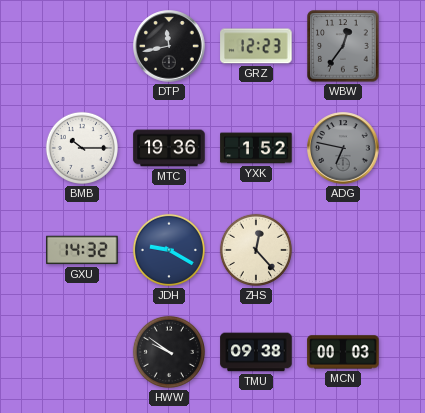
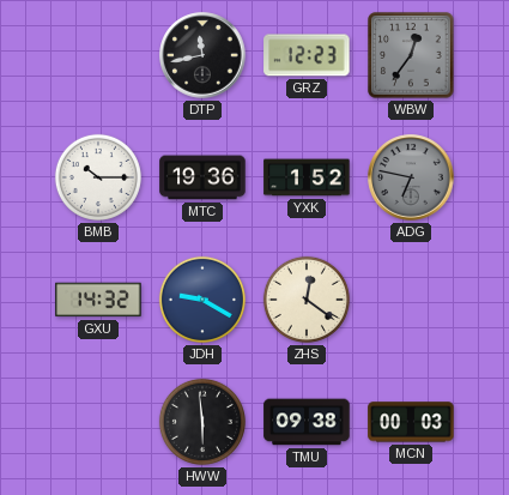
ZHS: 12:23 -> 12:21 (307, 300)
HWW: 9:51 -> 5:59 (202, 422)
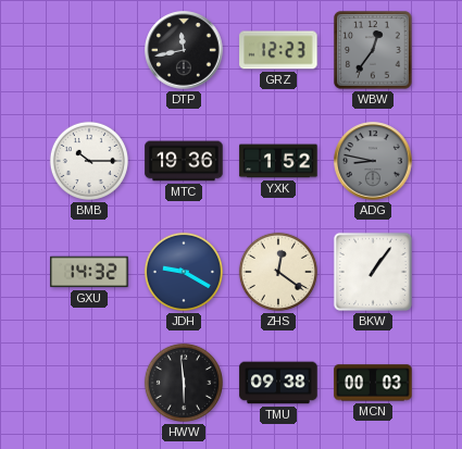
ADG: 6:47 -> 8:47 (373, 161)
BKW: none -> 1:06 (373, 272)
